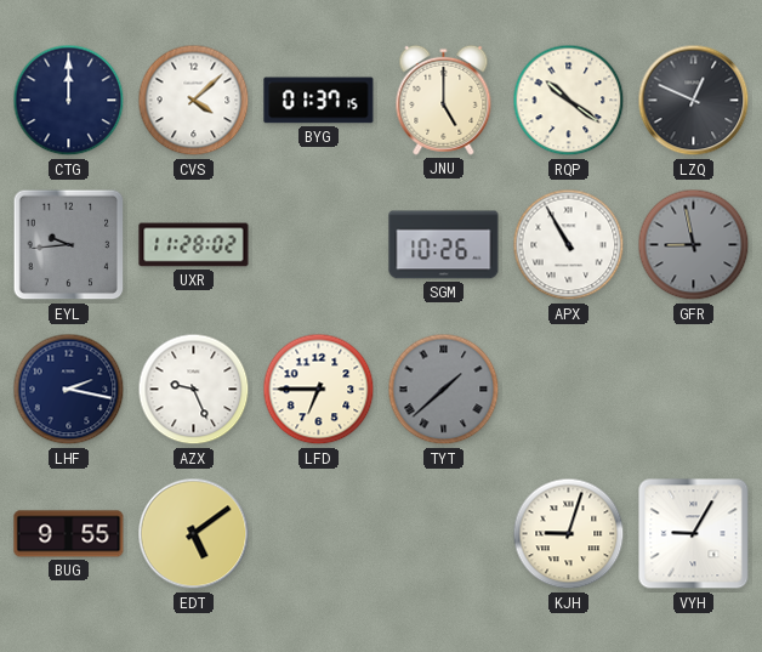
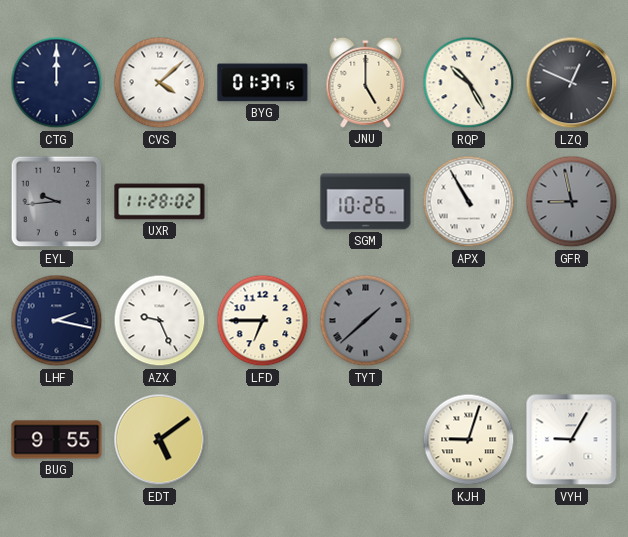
RQP: 10:21 -> 10:25 (469, 83)
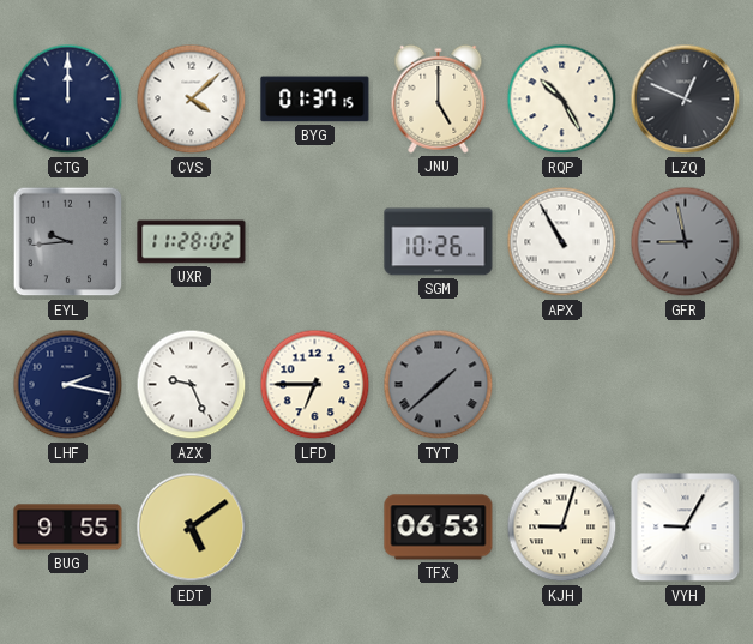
TFX: none -> 06:53 (439, 528)
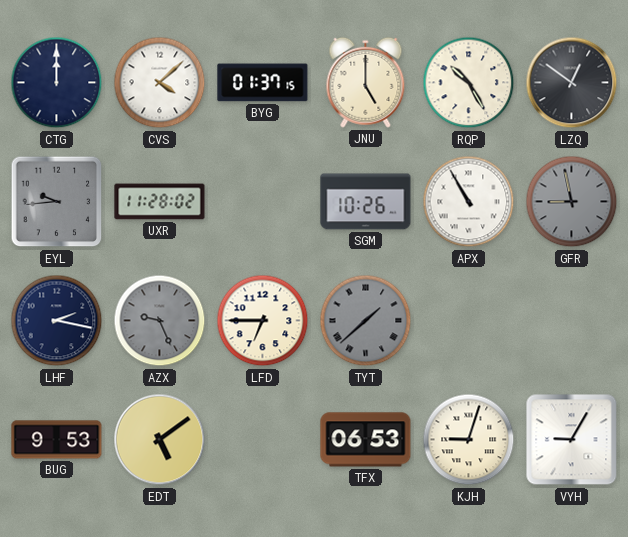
LZQ: 12:49 -> 12:51 (572, 83)
AZX dial: white -> grey (160, 321)
BUG: 9:55 -> 9:53 (57, 440)
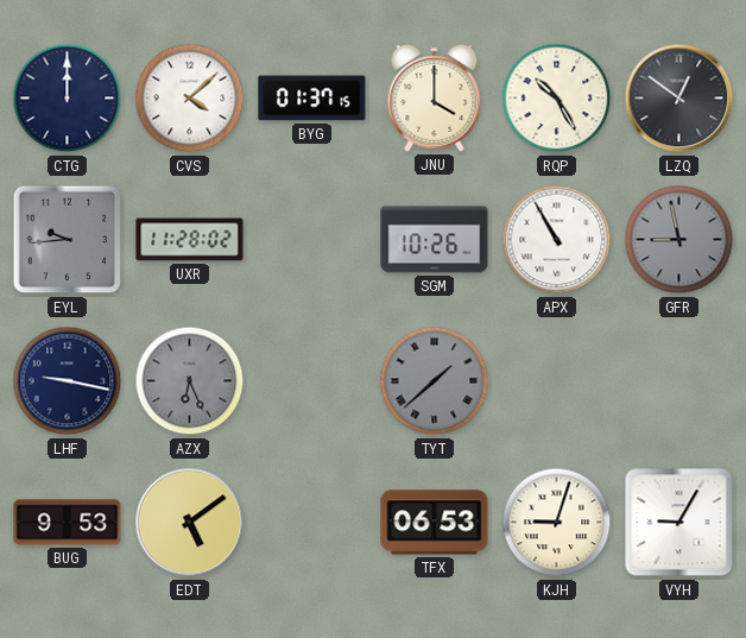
JNU: 5:00 -> 4:00 (435, 97)
LHF: 2:17 -> 9:17 (68, 381)
AZX: 9:26 -> 6:26 (190, 381)
LFD: 6:45 -> none (263, 321)
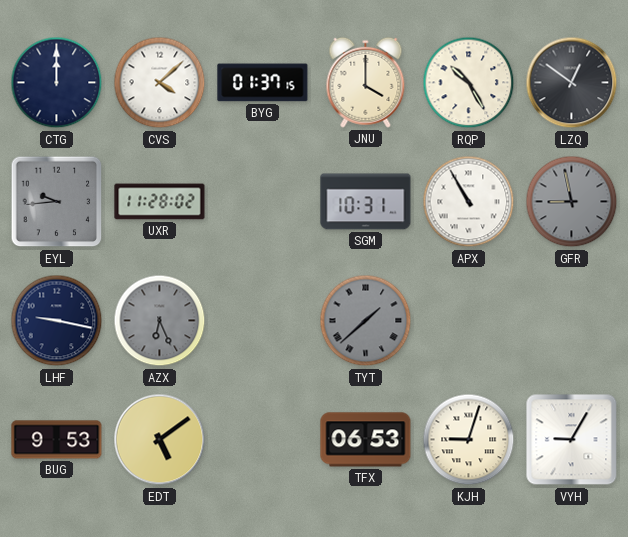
SGM: 10:26 -> 10:31 (366, 202)
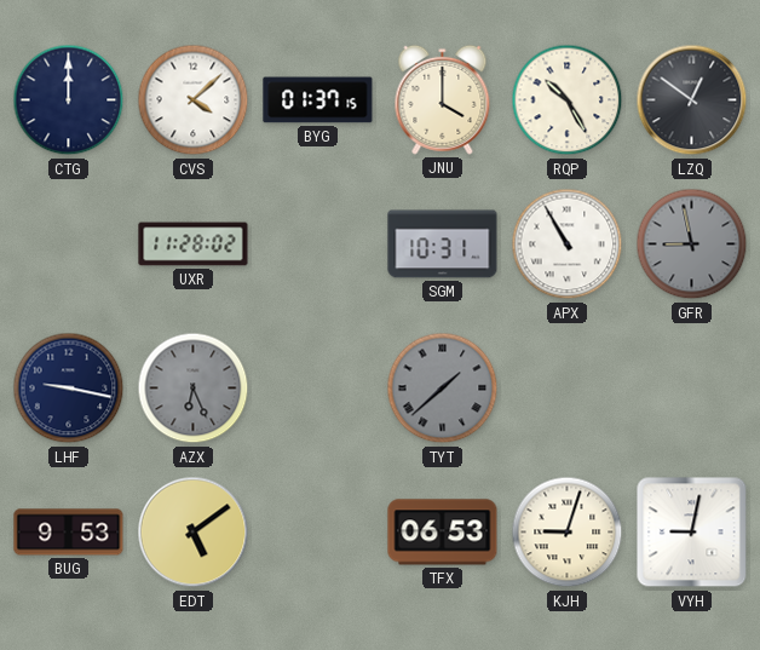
EYL: 9:44 -> none (57, 202)
VYH: 9:05 -> 9:02 (692, 533)
